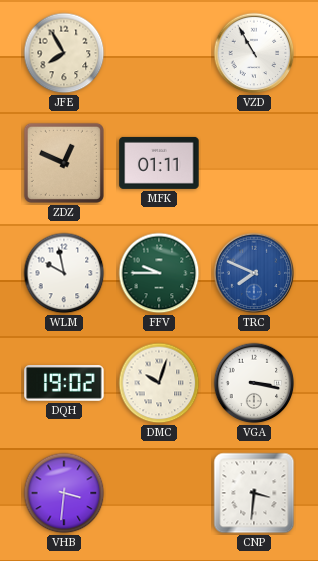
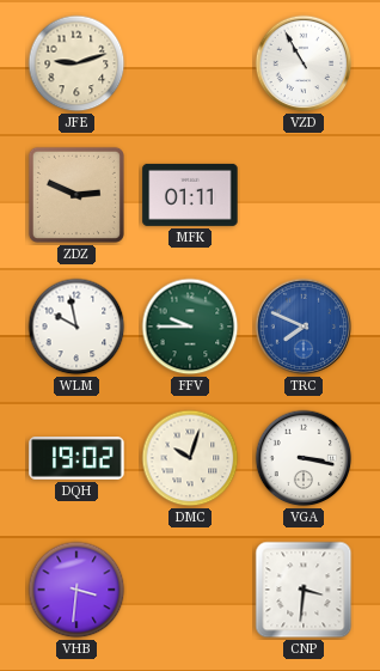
JFE: 7:55 -> 9:12 (76, 63)
ZDZ: 12:49 -> 2:49 (76, 195)
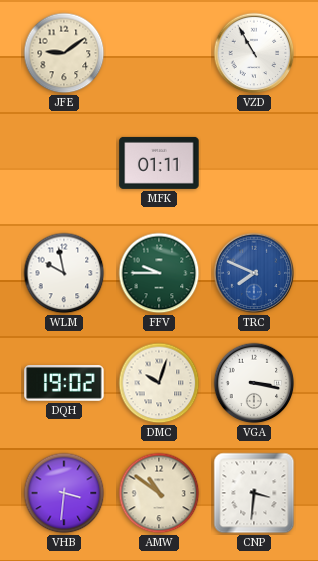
JFE: 9:12 -> 9:09 (64, 53)
ZDZ: 2:49 -> none (76, 195)
AMW: none -> 10:51 (159, 493)
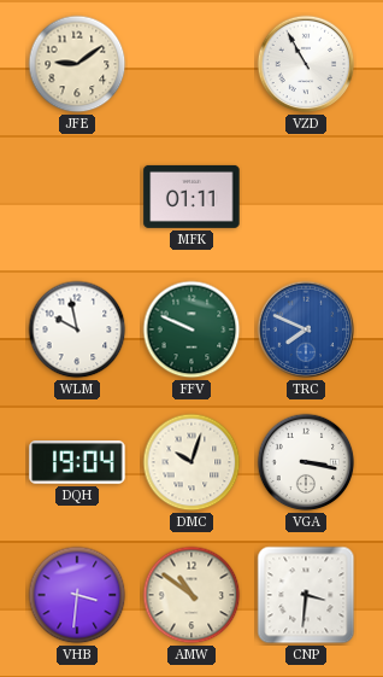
FFV: 9:45 -> 9:49 (191, 329)
DQH: 19:02 -> 19:04 (77, 462)
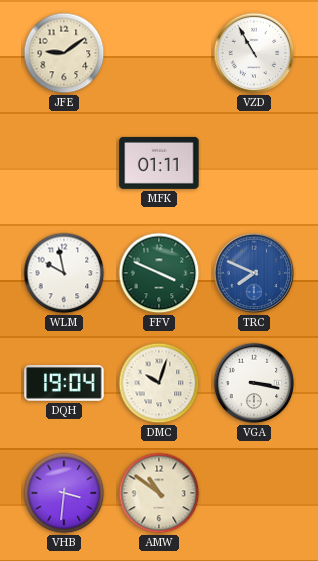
FFV: 9:49 -> 3:49 (159, 273)
CNP: 3:31 -> none (306, 595)
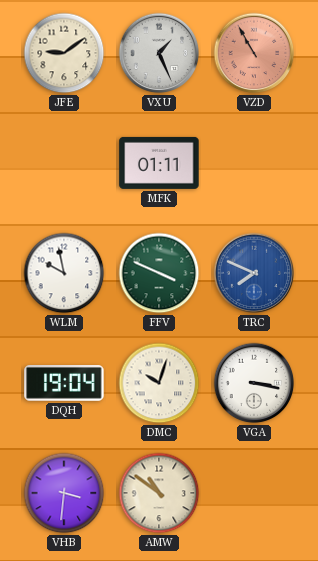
VXU: none -> 1:26 (159, 53)
VZD dial: white -> salmon (254, 53)
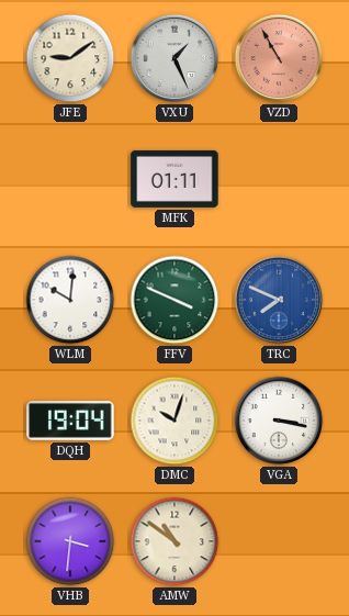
WLM: 9:58 -> 10:01 (70, 300)
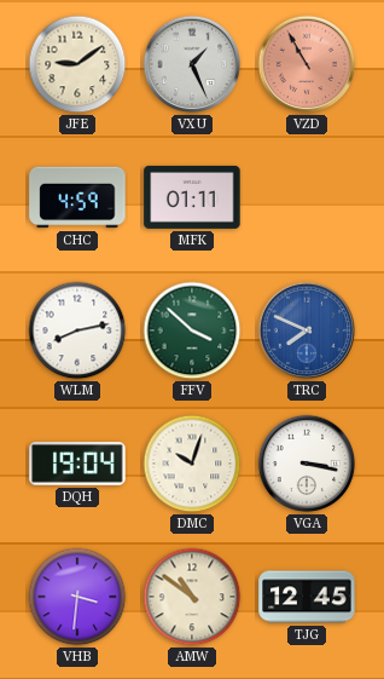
CHC: none -> 4:59 (77, 197)
WLM: 10:01 -> 8:13 (77, 330)
FFV: 3:49 -> 3:52 (192, 330)
TJG: none -> 12:45 (307, 597)
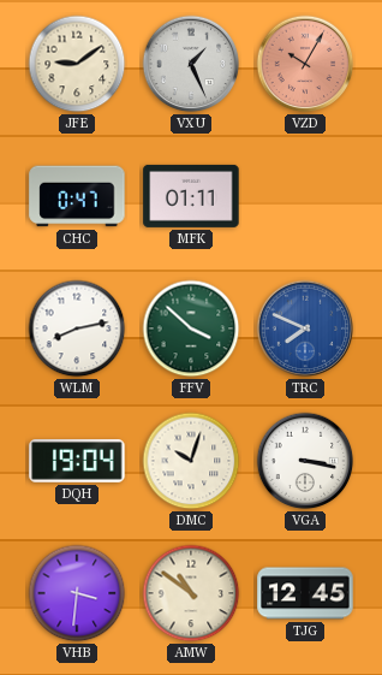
VZD: 10:55 -> 10:05 (305, 64)
CHC: 4:59 -> 0:47 (77, 196)
